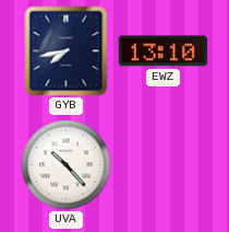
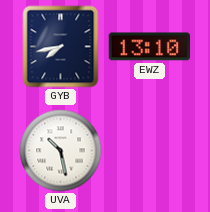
UVA: 10:23 -> 10:28 (61, 151)
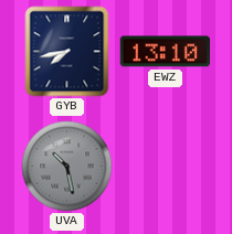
UVA dial: white -> grey (67, 167)
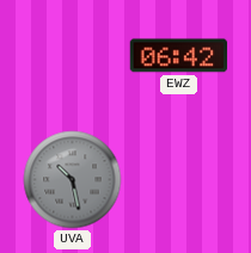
GYB: 7:43 -> none (67, 52)
EWZ: 13:10 -> 06:42 (179, 56)
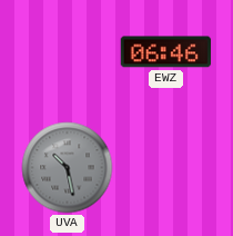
EWZ: 06:42 -> 06:46 (166, 52)
